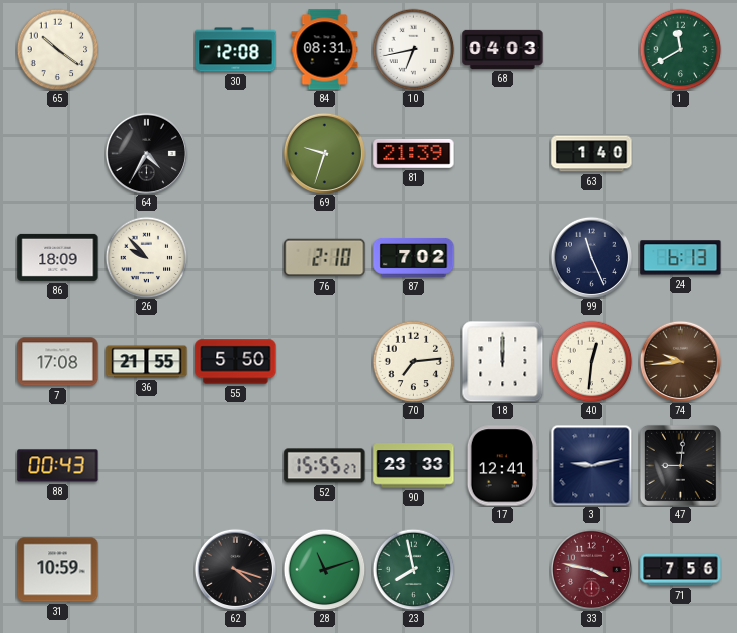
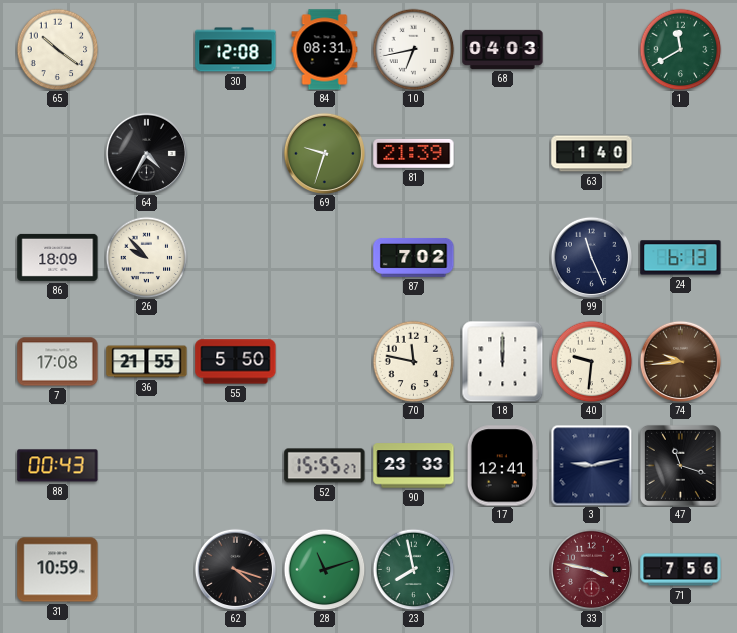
76: 2:10 -> none (325, 258)
70: 7:14 -> 11:47 (413, 361)
40: 12:31 -> 9:31 (591, 361)
47: 9:01 -> 11:18 (680, 465)
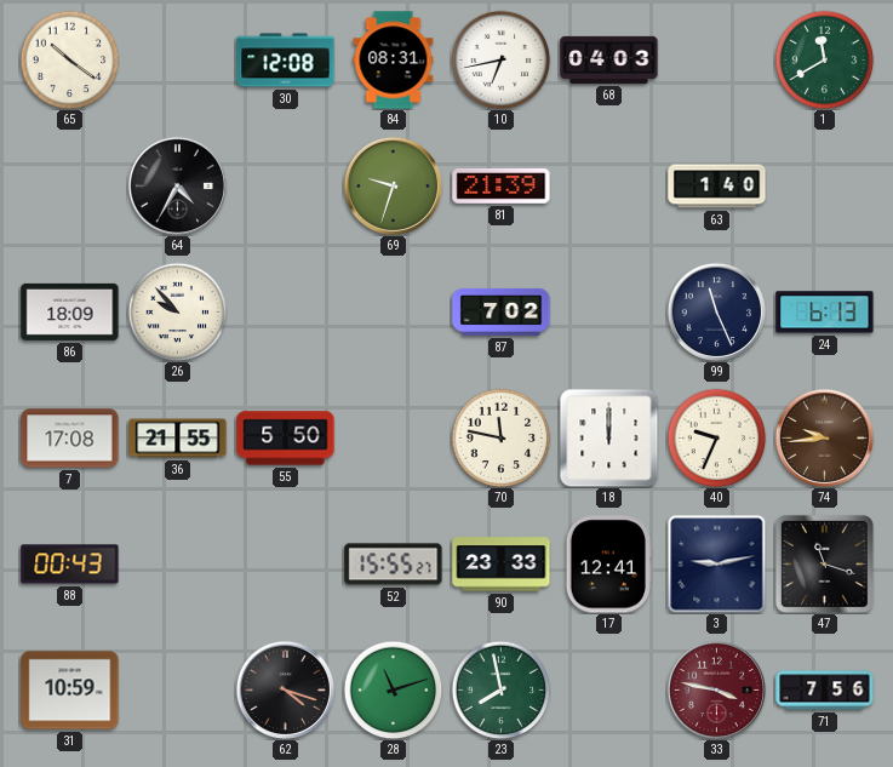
40: 9:31 -> 9:34 (716, 437)
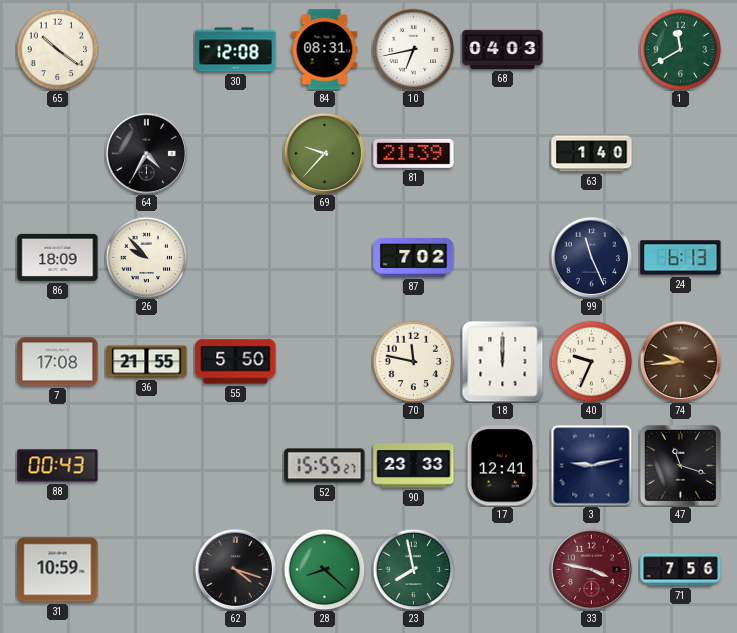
69: 9:33 -> 9:37 (324, 153)
28: 11:12 -> 8:22 (324, 569)
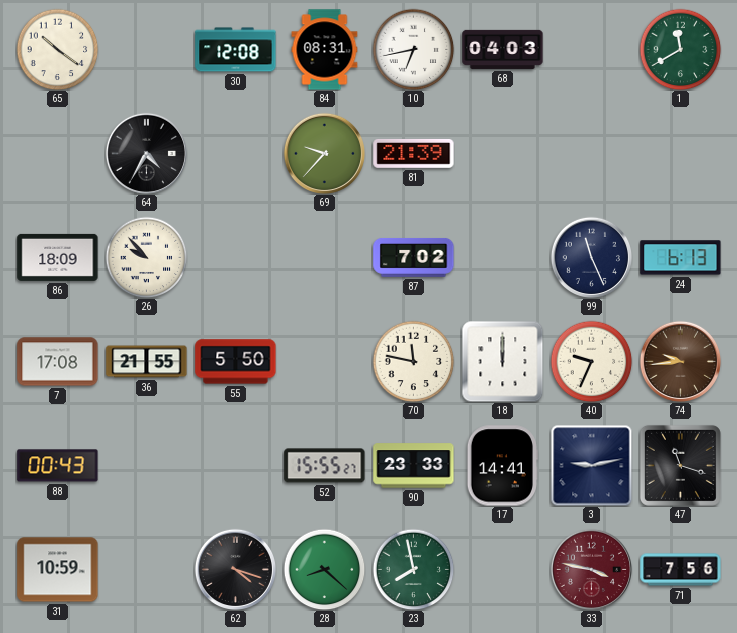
63: 1:40 -> none (592, 154)
17: 12:41 -> 14:41 (502, 466)
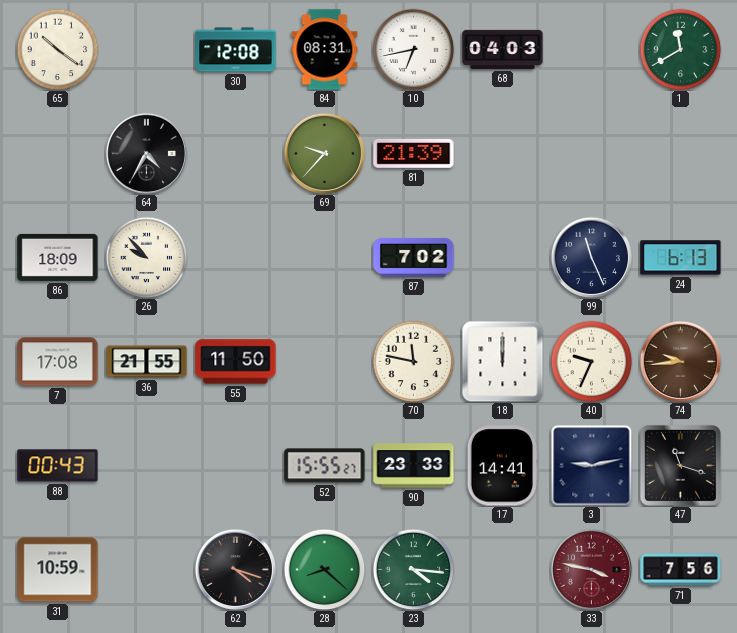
55: 5:50 -> 11:50 (236, 362)
23: 7:58 -> 4:16 (413, 569)
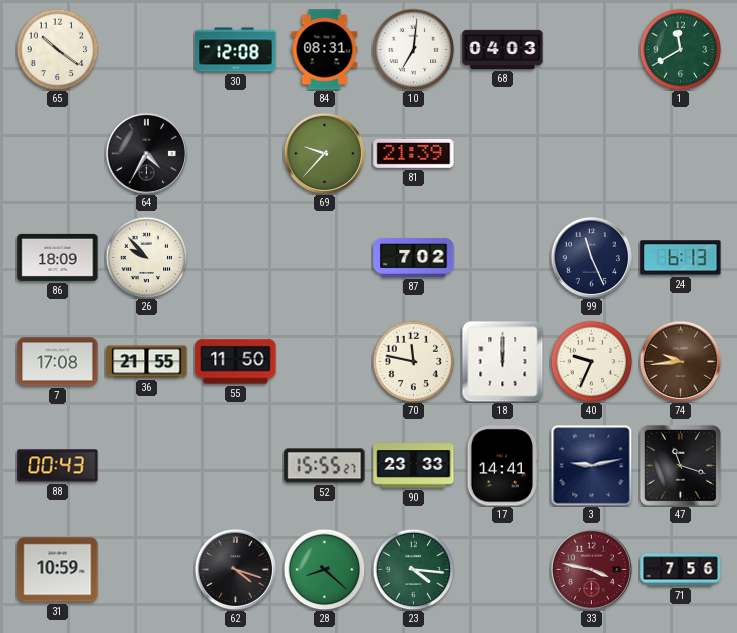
10: 6:43 -> 7:01 (413, 49)
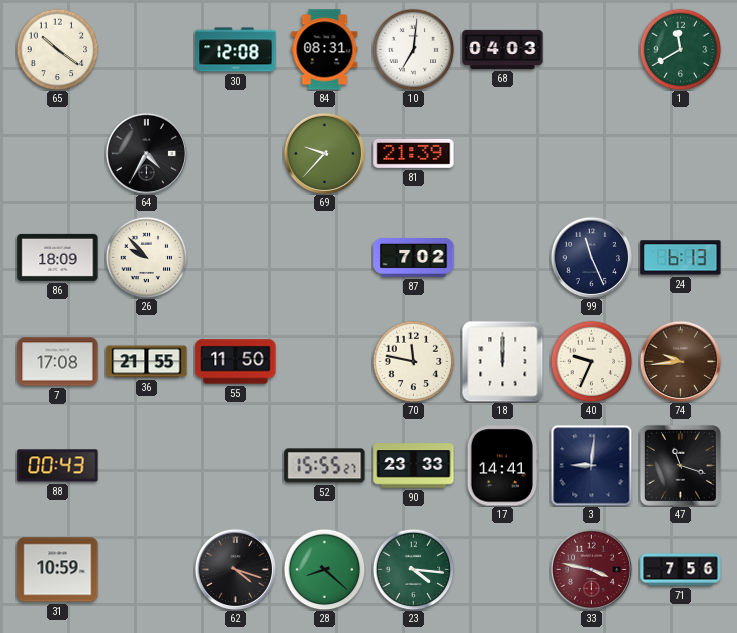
3: 9:13 -> 9:01 (591, 465)
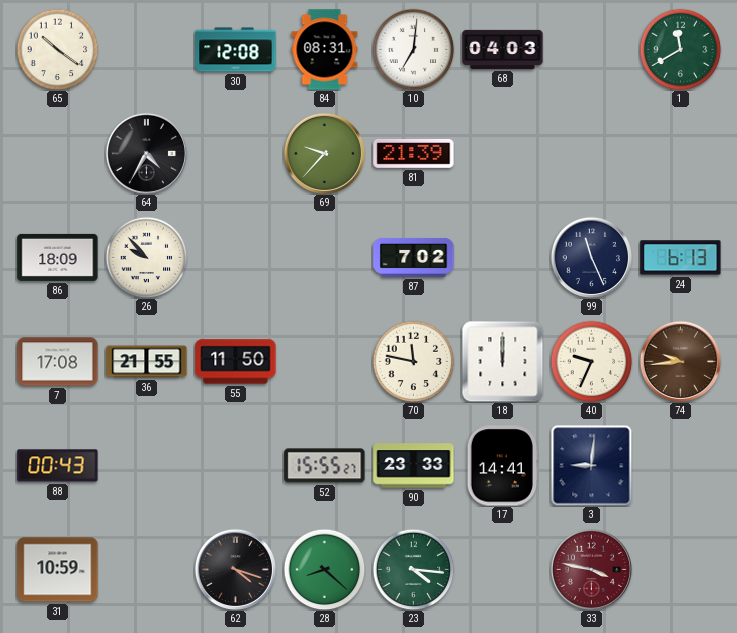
47: 11:18 -> none (680, 465)
71: 7:56 -> none (681, 570)
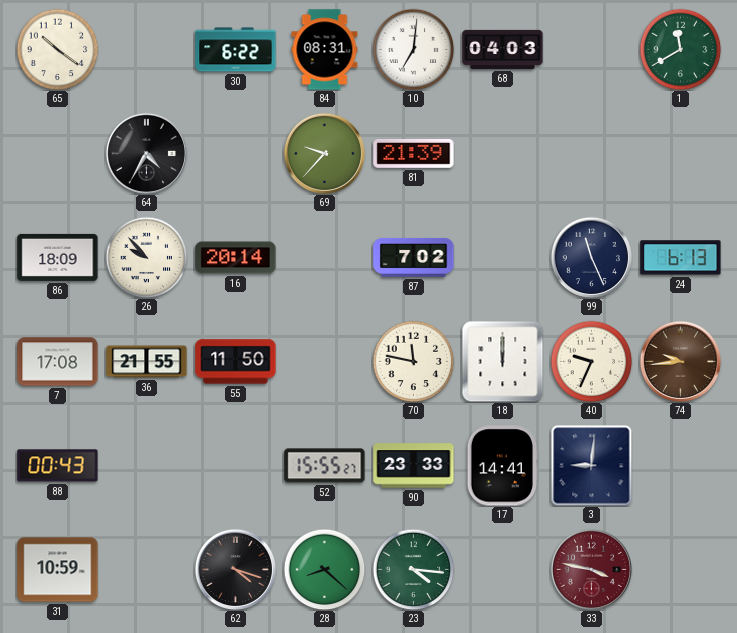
30: 12:08 -> 6:22 (236, 50)
16: none -> 20:14 (236, 258)
